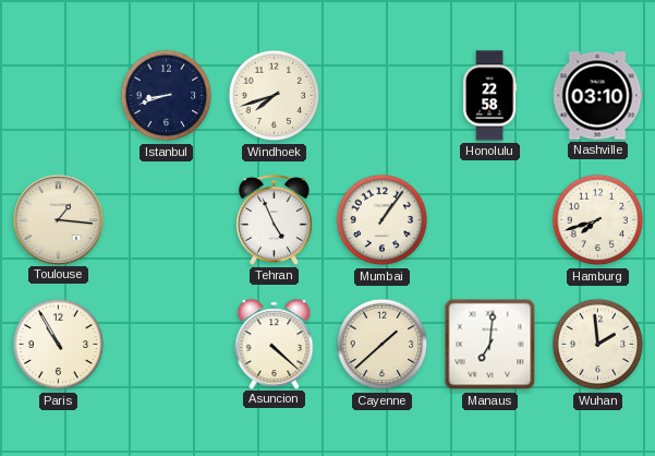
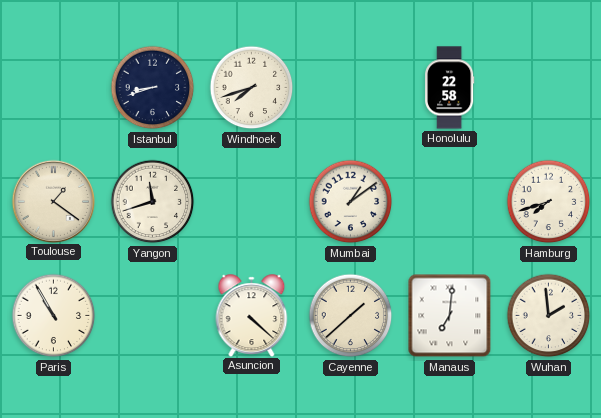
Nashville: 03:10 -> none (597, 96)
Toulouse: 1:16 -> 1:21 (53, 201)
Yangon: none -> 11:42 (153, 202)
Tehran: 4:56 -> none (275, 219)
Mumbai: 1:06 -> 1:09 (351, 202)
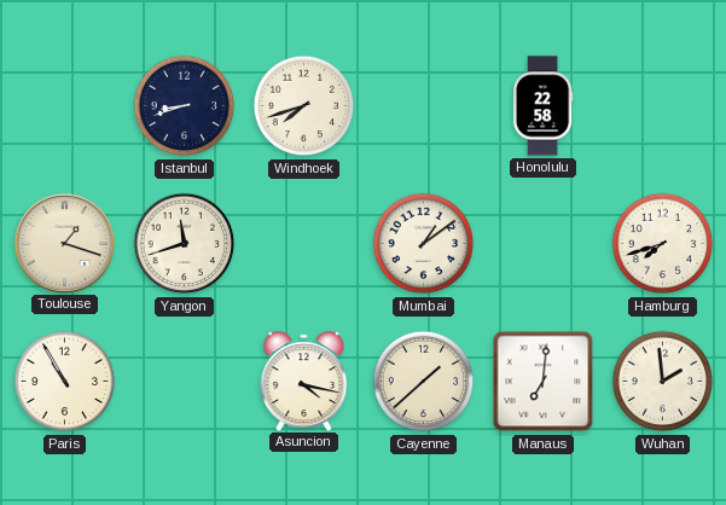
Toulouse: 1:21 -> 1:18 (64, 243)
Asuncion: 4:22 -> 4:17 (304, 381)
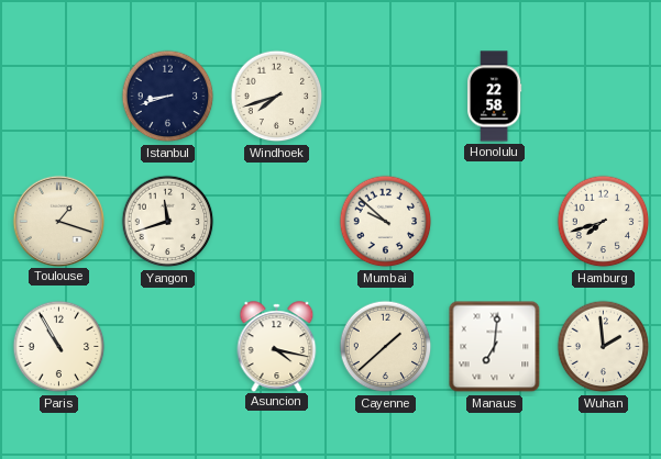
Mumbai: 1:09 -> 9:52 (386, 222)
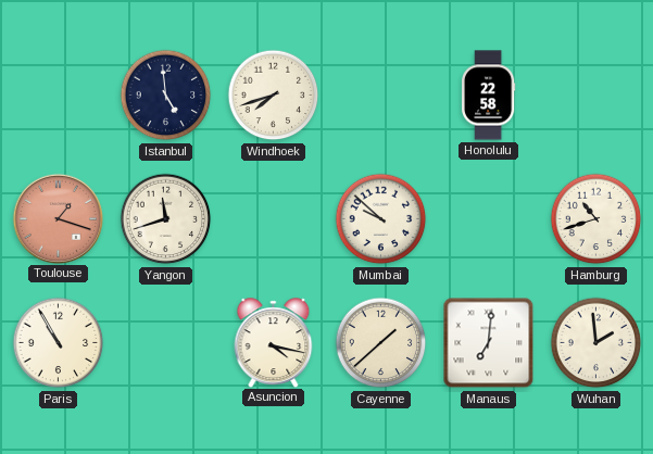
Istanbul: 8:42 -> 4:59 (166, 96)
Toulouse dial: cream -> salmon (58, 218)
Hamburg: 7:42 -> 10:42 (597, 219)
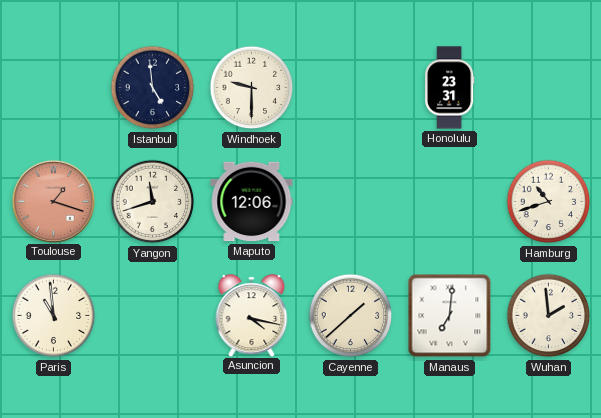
Windhoek: 7:42 -> 9:30 (252, 88)
Honolulu: 22:58 -> 23:31 (450, 88)
Maputo: none -> 12:06 (252, 202)
Mumbai: 9:52 -> none (381, 219)
Paris: 10:55 -> 10:59 (54, 316)
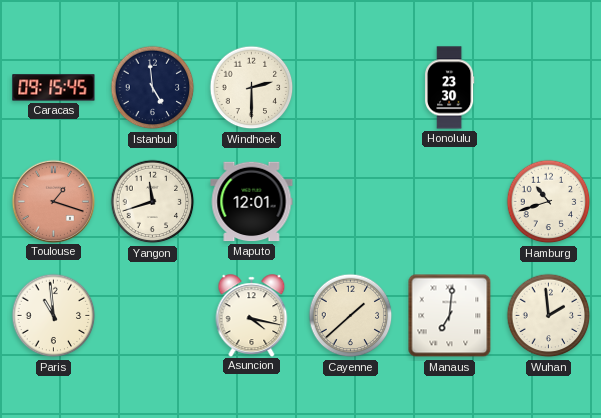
Caracas: none -> 09:15 (54, 88)
Windhoek: 9:30 -> 2:30 (252, 88)
Honolulu: 23:31 -> 23:30 (450, 88)
Maputo: 12:06 -> 12:01 (252, 202)
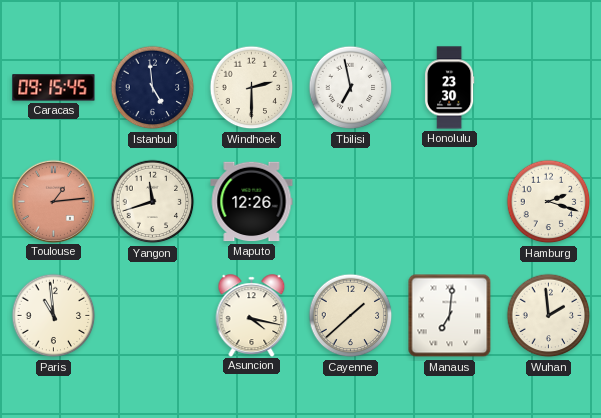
Tbilisi: none -> 6:58 (351, 88)
Toulouse: 1:18 -> 1:14 (53, 201)
Maputo: 12:01 -> 12:26 (252, 202)
Hamburg: 10:42 -> 2:18 (549, 202)
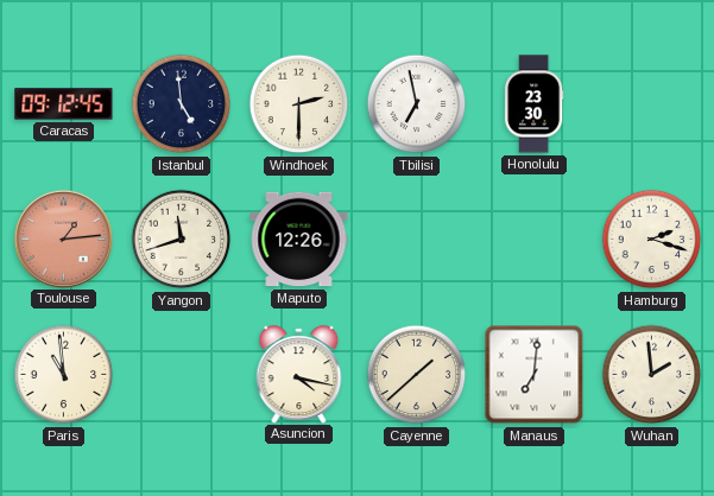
Caracas: 09:15 -> 09:12 (64, 104)
